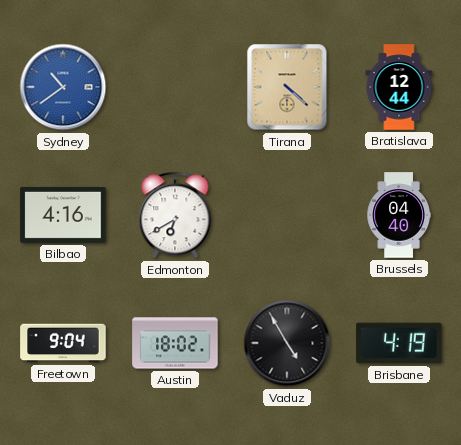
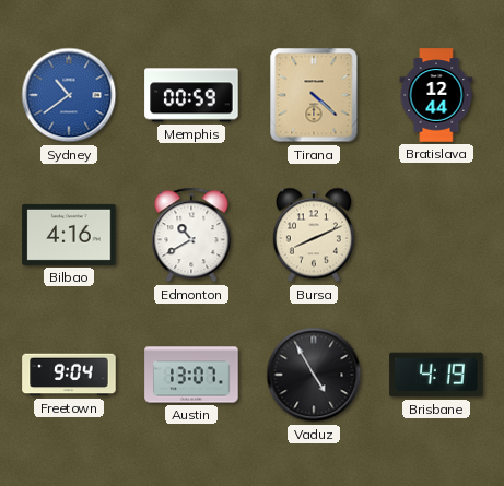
Memphis: none -> 00:59 (191, 95)
Edmonton: 6:40 -> 10:40 (191, 235)
Bursa: none -> 8:11 (314, 235)
Brussels: 04:40 -> none (399, 215)
Austin: 18:02 -> 13:07 (191, 375)
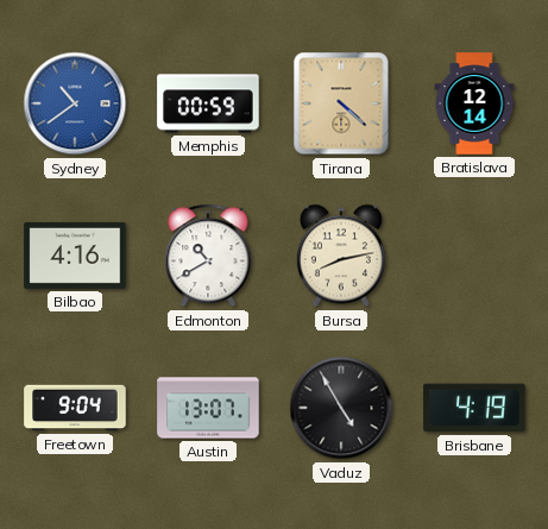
Bratislava: 12:44 -> 12:14 (474, 103)
Bursa: 8:11 -> 8:13 (341, 256)
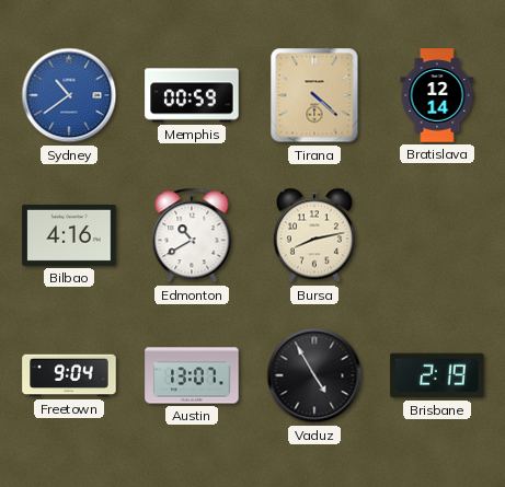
Brisbane: 4:19 -> 2:19 (437, 375)
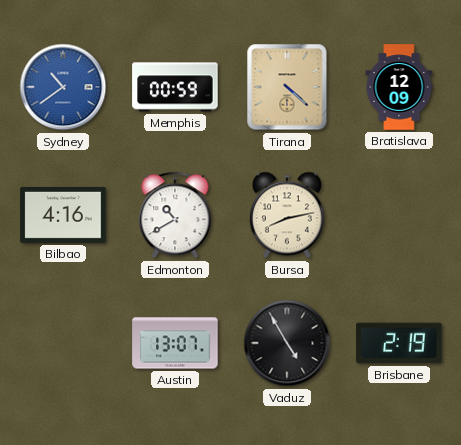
Bratislava: 12:14 -> 12:09 (399, 87)
Freetown: 9:04 -> none (69, 375)
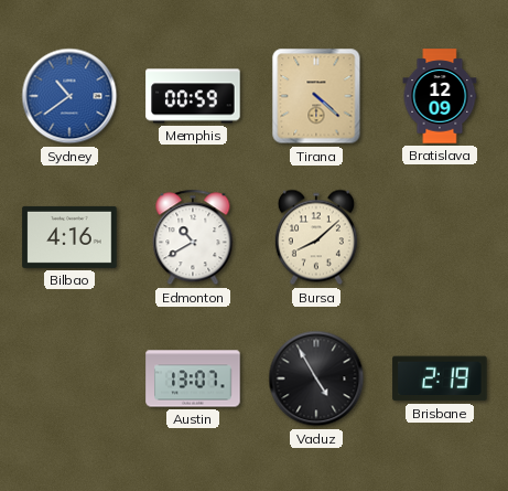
Bursa: 8:13 -> 8:08 (316, 237)
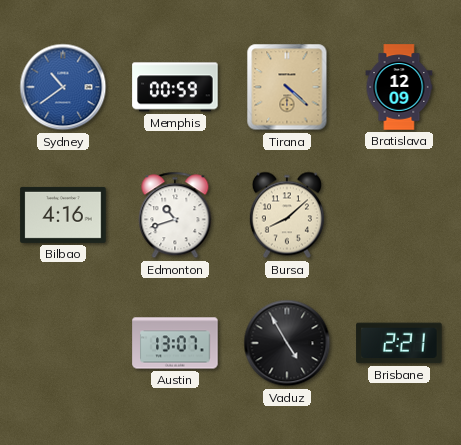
Edmonton: 10:40 -> 10:42 (175, 215)
Brisbane: 2:19 -> 2:21 (399, 343)
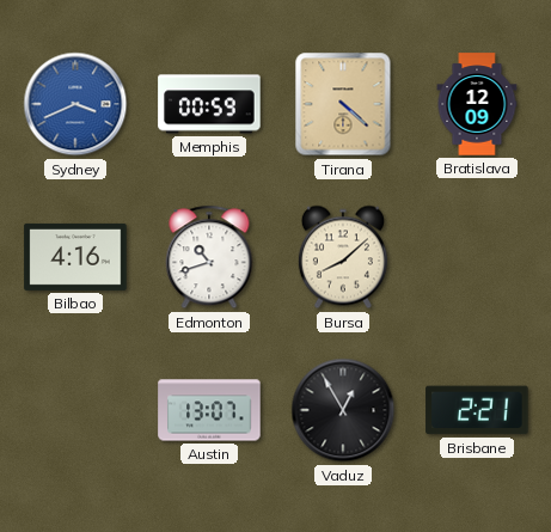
Sydney: 10:39 -> 3:41 (75, 104)
Vaduz: 4:55 -> 12:55 (343, 410)
